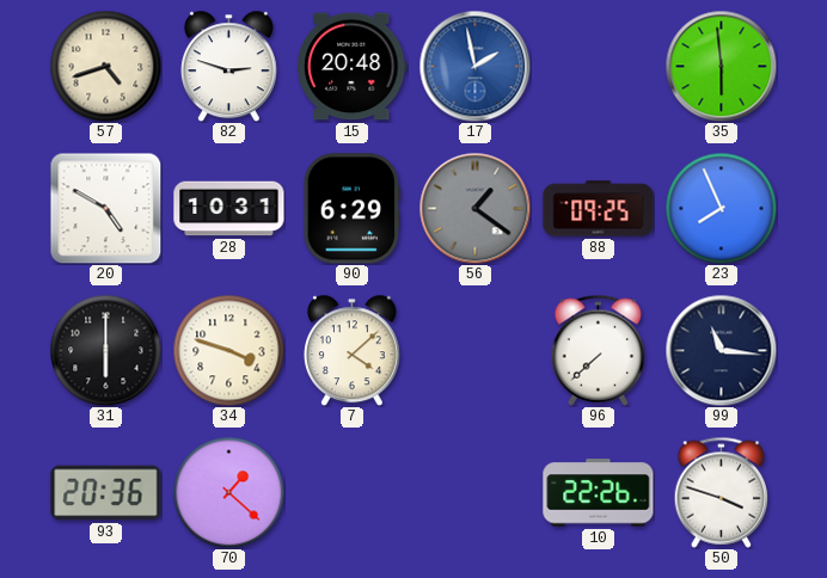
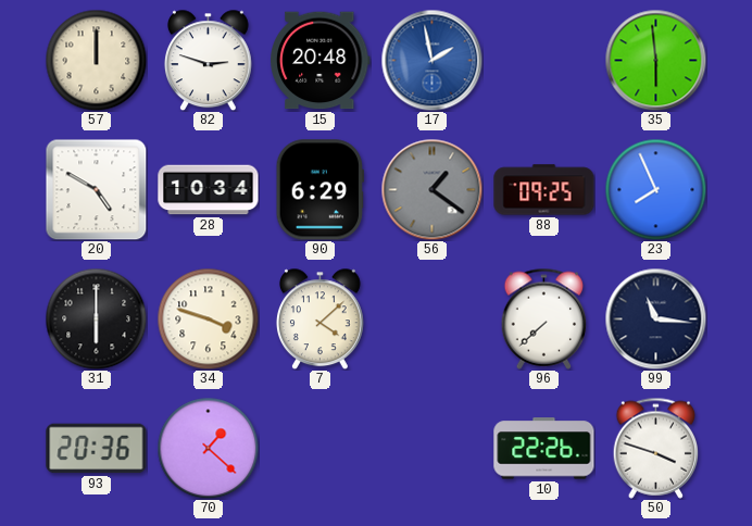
57: 4:42 -> 12:00 (96, 60)
28: 10:31 -> 10:34 (209, 190)
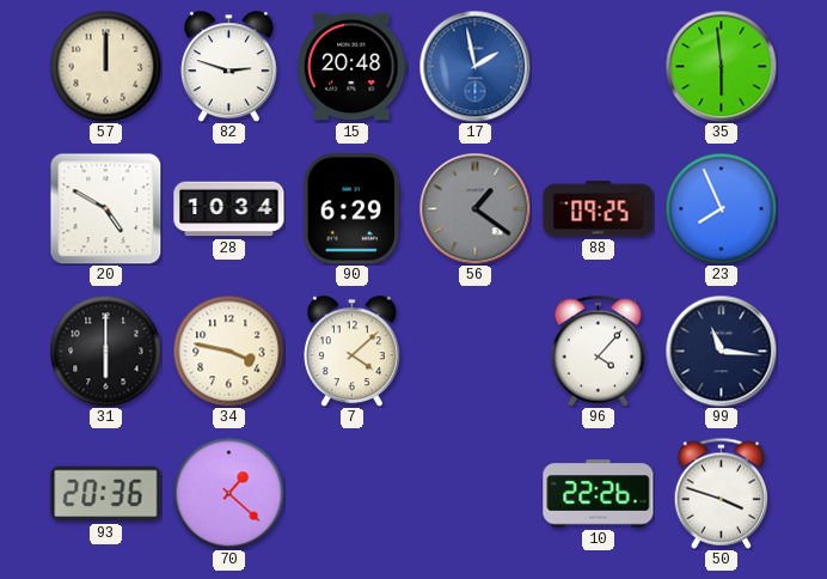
34: 3:48 -> 3:47 (228, 351)
96: 7:38 -> 4:07 (599, 351)
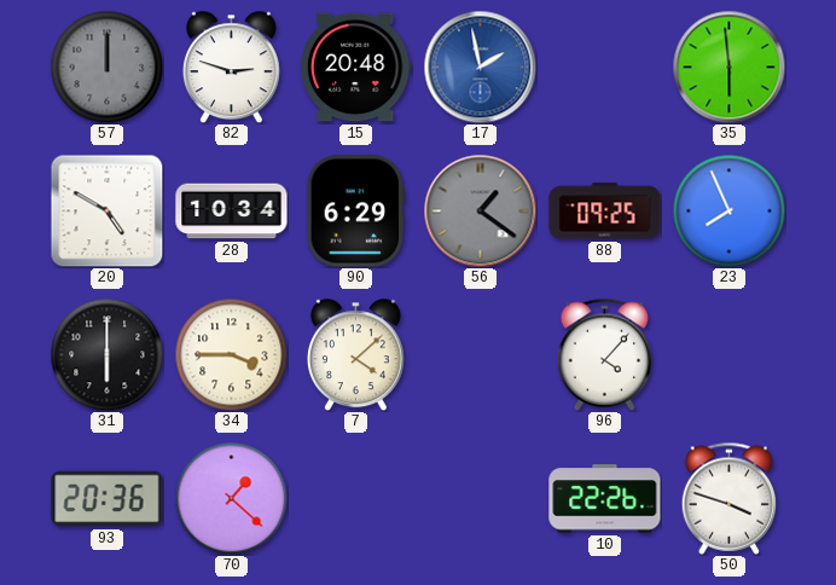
57 dial: cream -> grey (106, 66)
34: 3:47 -> 3:45 (231, 354)
99: 11:16 -> none (721, 351)
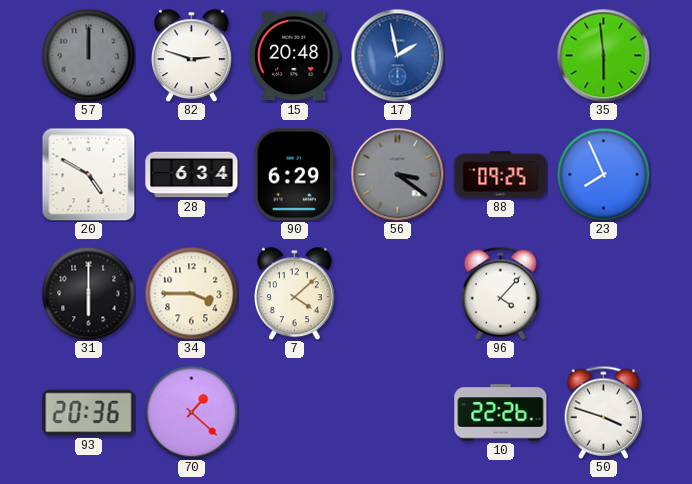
28: 10:34 -> 6:34 (192, 175)
56: 1:21 -> 3:21 (397, 174)
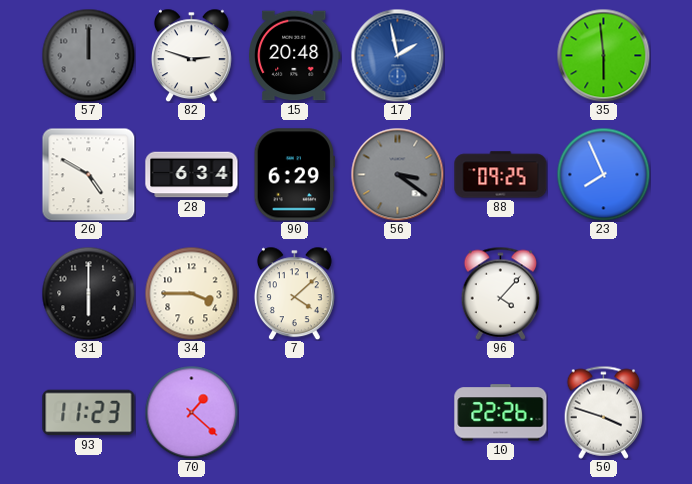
93: 20:36 -> 11:23 (89, 413)
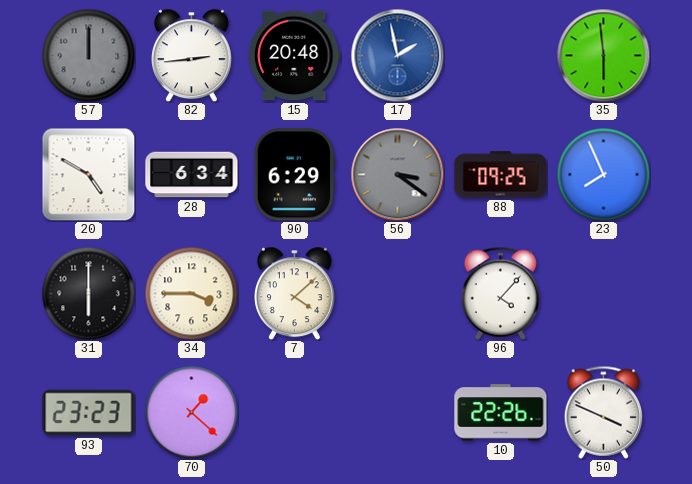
82: 2:48 -> 2:44 (191, 55)
93: 11:23 -> 23:23 (89, 413)
50: 3:48 -> 3:49 (604, 412)
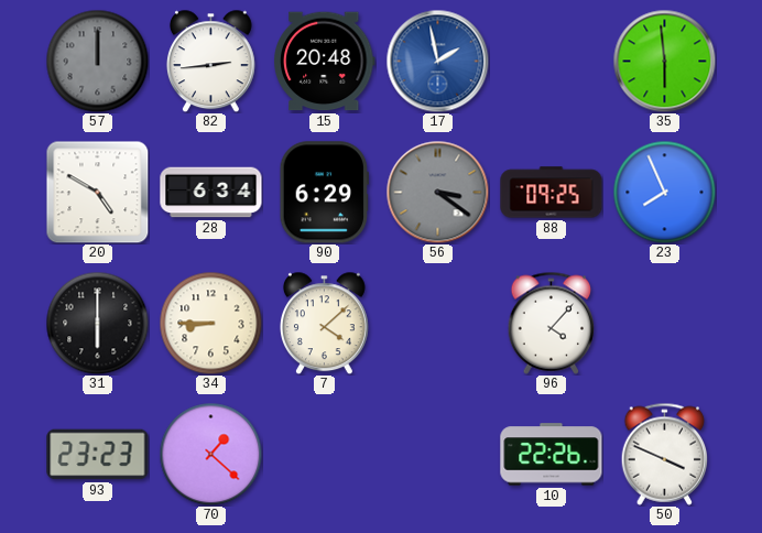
34: 3:45 -> 8:45 (210, 323)
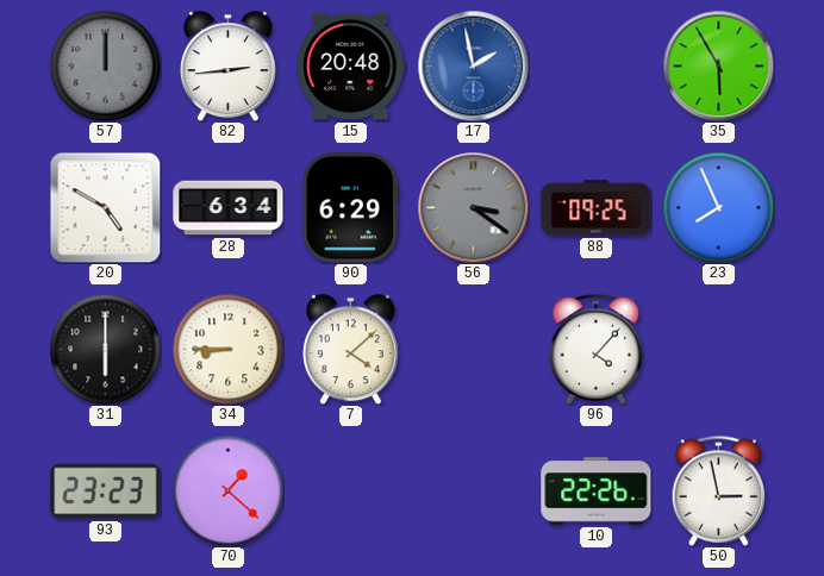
35: 5:59 -> 5:55 (718, 65)
50: 3:49 -> 2:58 (719, 490)
